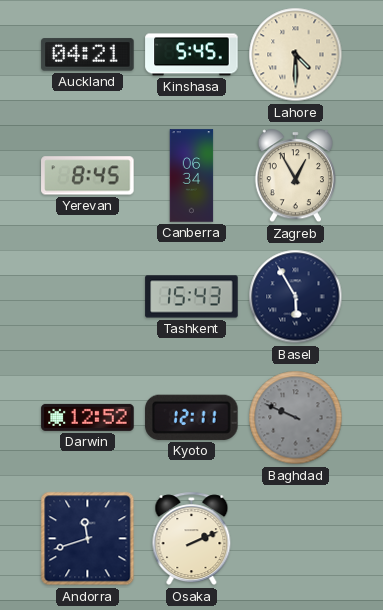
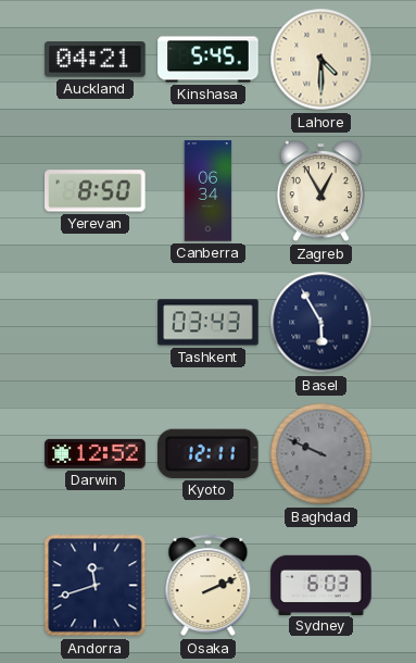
Yerevan: 8:45 -> 8:50 (96, 191)
Tashkent: 15:43 -> 03:43 (209, 323)
Sydney: none -> 6:03 (322, 585)
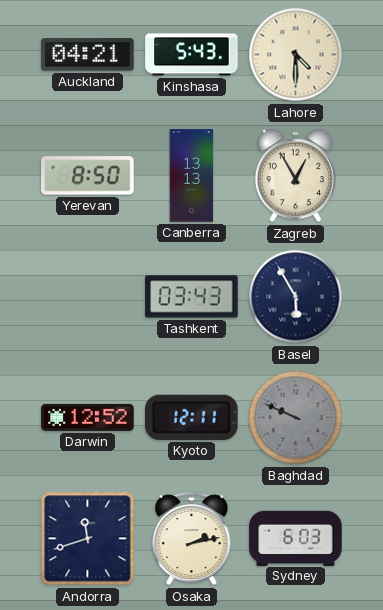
Kinshasa: 5:45 -> 5:43 (192, 55)
Canberra: 06:34 -> 13:13 (192, 176)
Osaka: 2:11 -> 2:13 (192, 539)
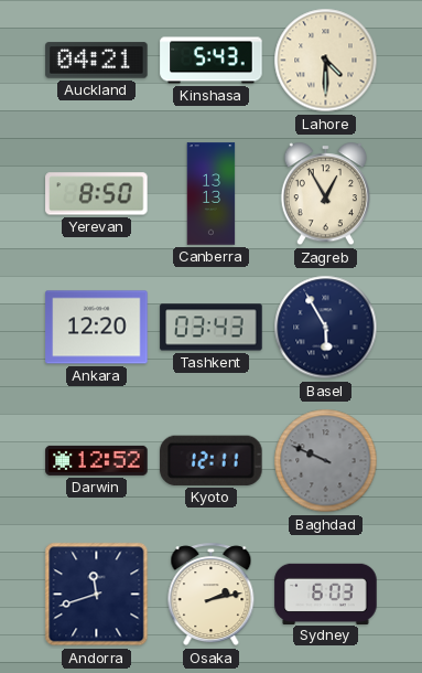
Ankara: none -> 12:20 (97, 328)
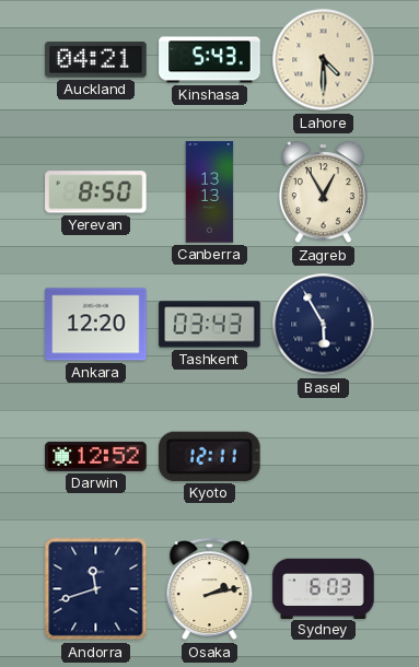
Baghdad: 9:49 -> none (326, 461)
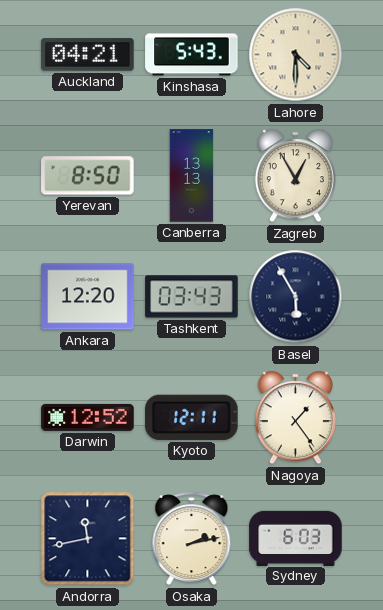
Nagoya: none -> 1:24 (295, 418)
Andorra: 11:42 -> 11:43 (88, 539)
